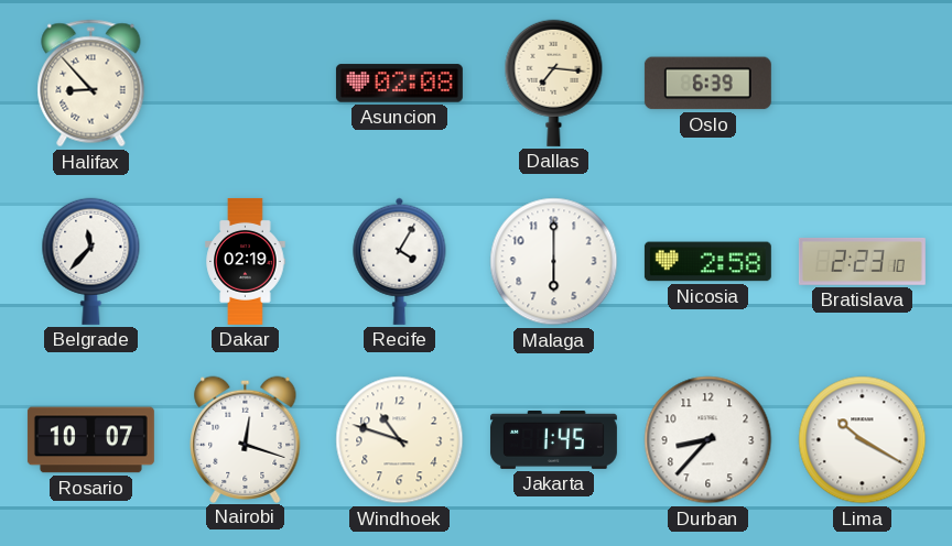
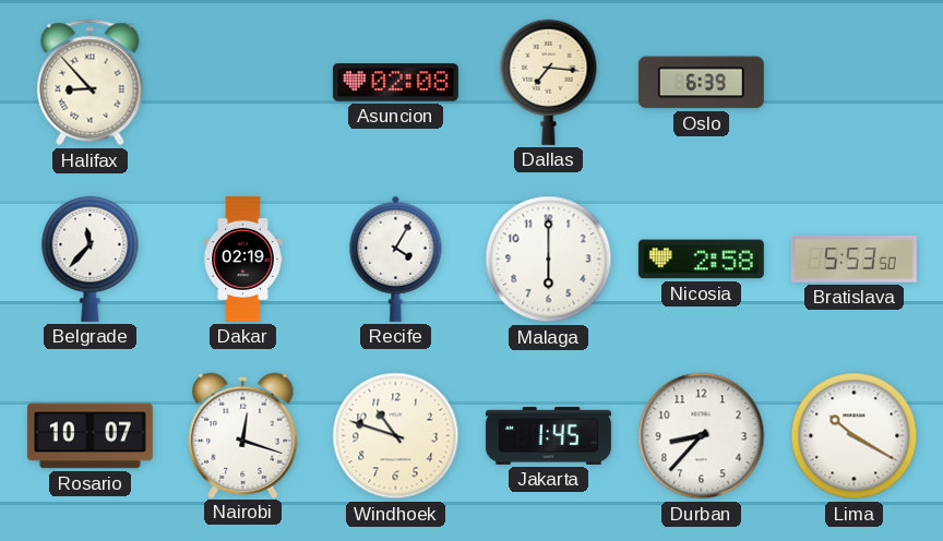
Bratislava: 2:23 -> 5:53 (854, 259)
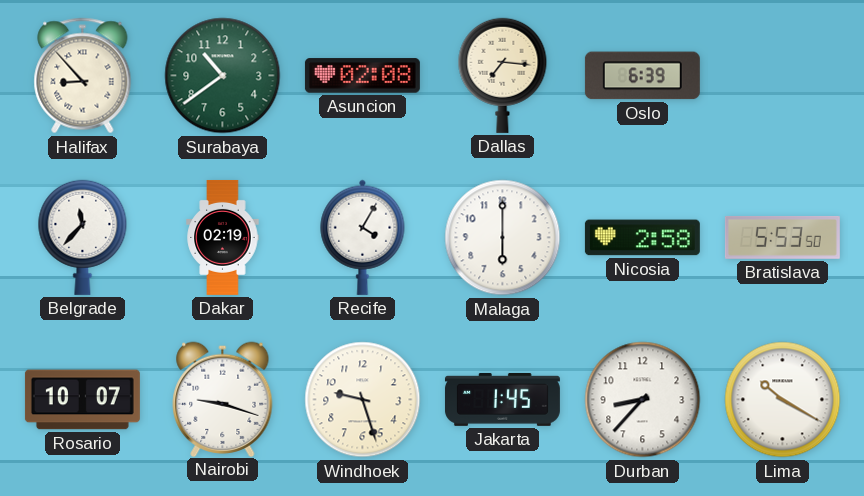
Surabaya: none -> 10:39 (223, 76)
Nairobi: 12:18 -> 9:18 (223, 399)
Windhoek: 10:48 -> 9:27 (363, 400)
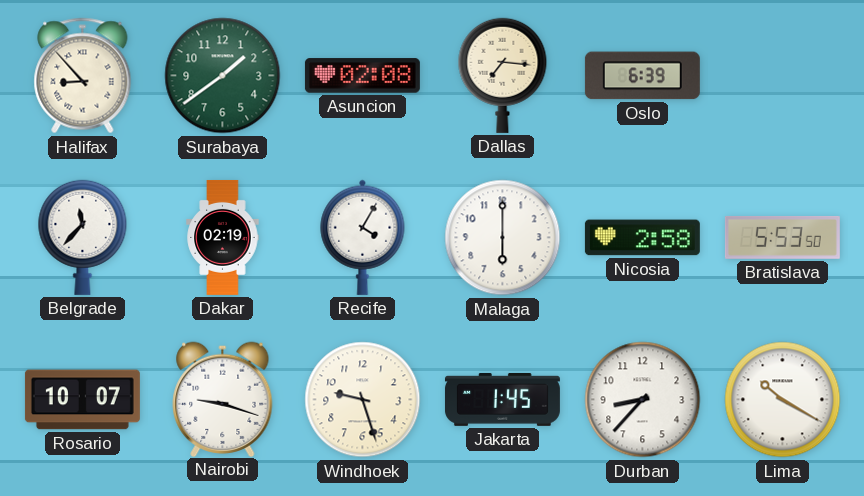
Surabaya: 10:39 -> 1:39 (223, 76)
